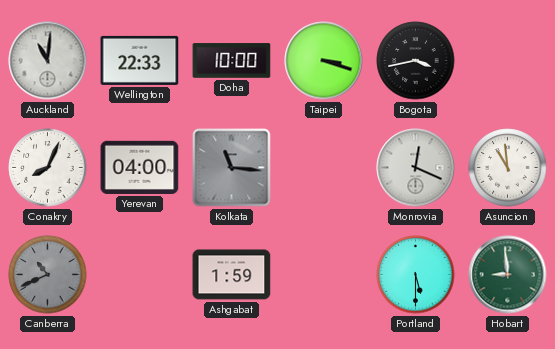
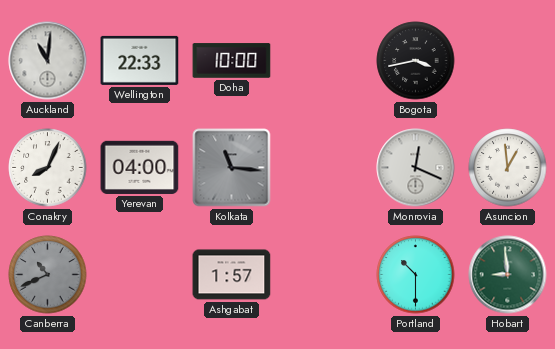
Taipei: 3:18 -> none (324, 61)
Asuncion: 10:59 -> 12:59 (508, 168)
Ashgabat: 1:59 -> 1:57 (232, 275)
Portland: 5:30 -> 10:30 (416, 275)
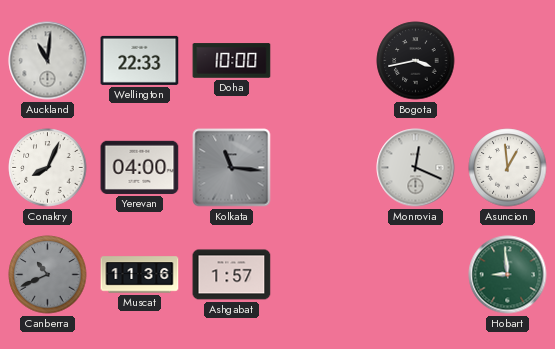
Muscat: none -> 11:36 (140, 275)
Portland: 10:30 -> none (416, 275)
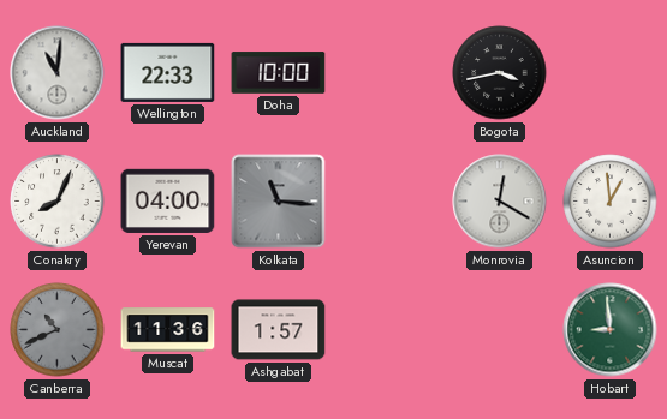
Monrovia: 12:19 -> 12:20 (500, 202)
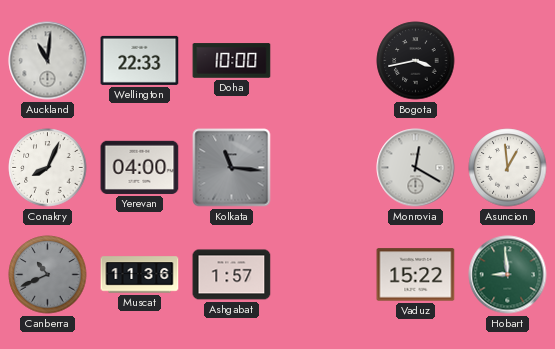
Vaduz: none -> 15:22 (416, 275)
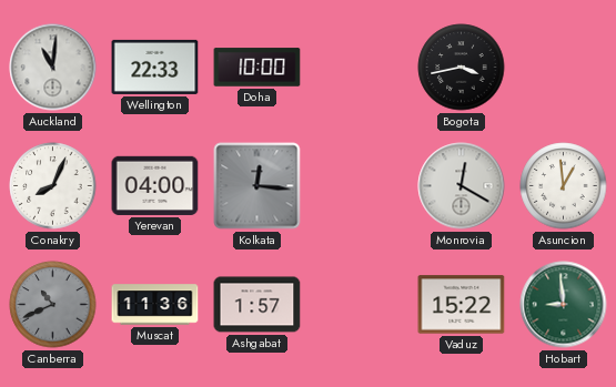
Kolkata: 11:16 -> 12:16 (257, 186)
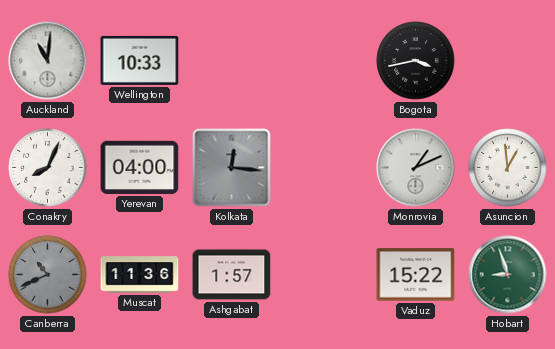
Wellington: 22:33 -> 10:33 (140, 60)
Doha: 10:00 -> none (257, 68)
Monrovia: 12:20 -> 1:11 (416, 168)
Hobart: 8:59 -> 8:57 (508, 275)
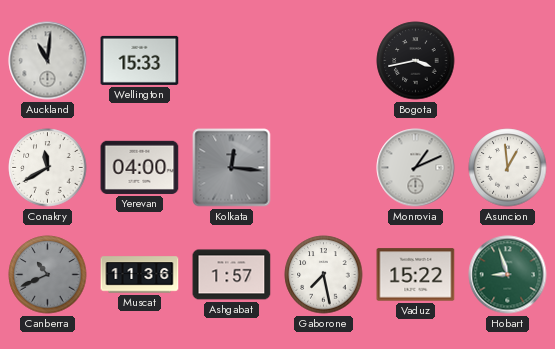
Wellington: 10:33 -> 15:33 (140, 60)
Conakry: 8:04 -> 11:40 (48, 168)
Gaborone: none -> 7:28 (324, 275)
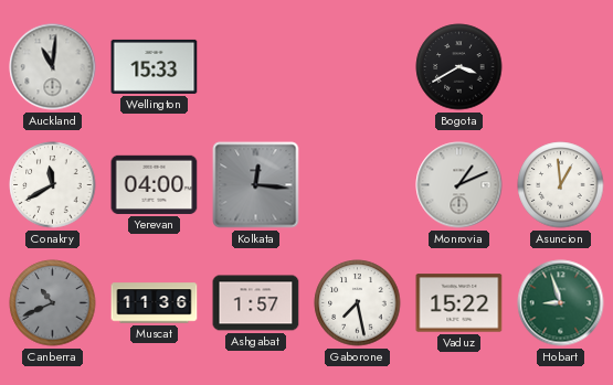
Bogota: 3:43 -> 3:40 (459, 67)
